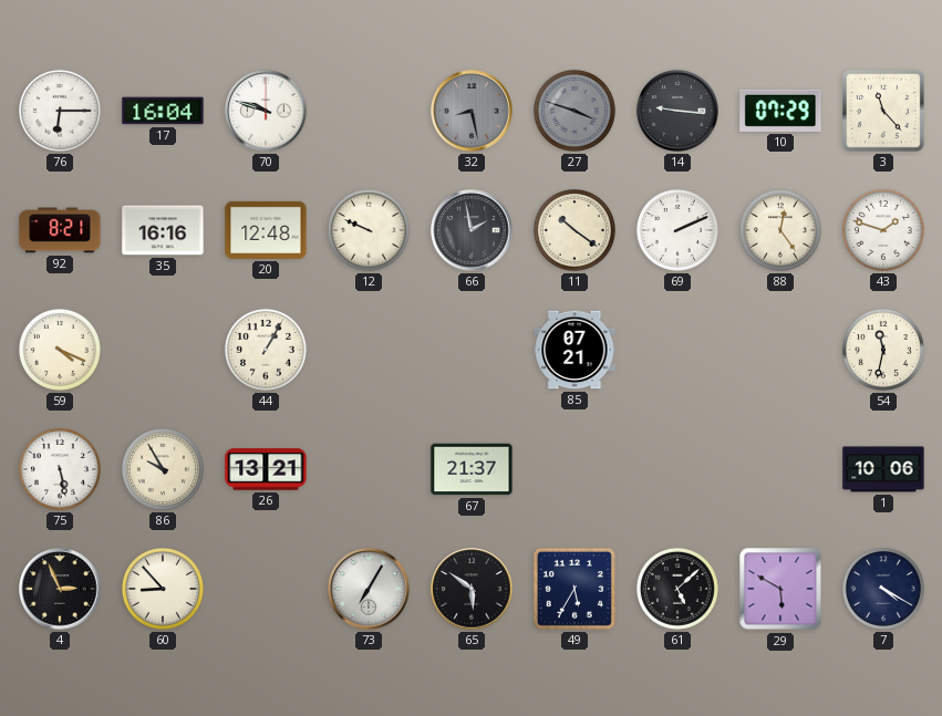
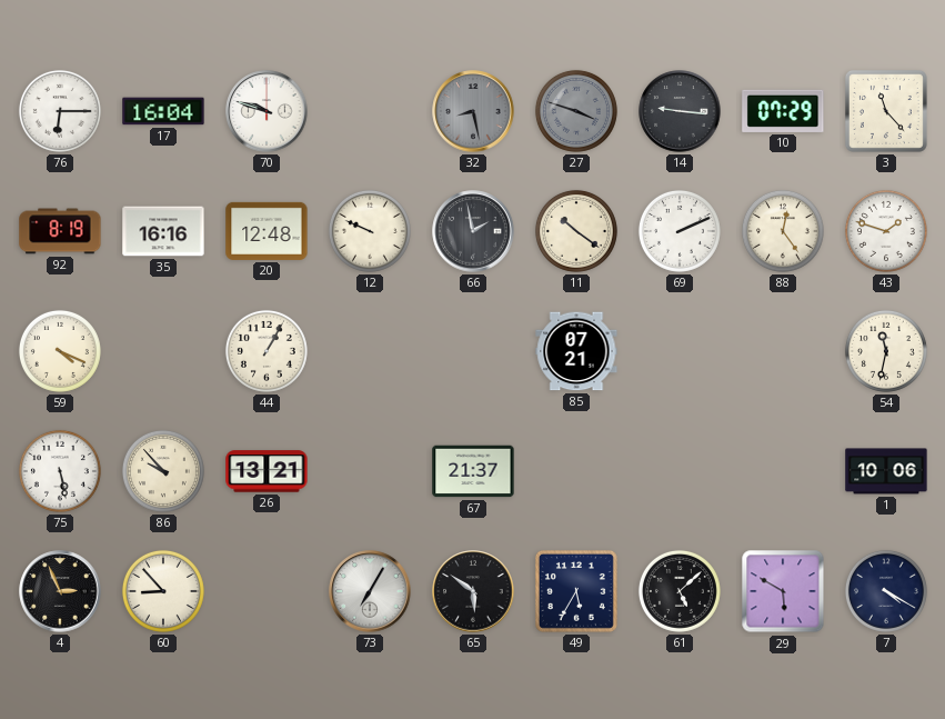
92: 8:21 -> 8:19 (60, 231)
86: 9:55 -> 9:53 (163, 471)
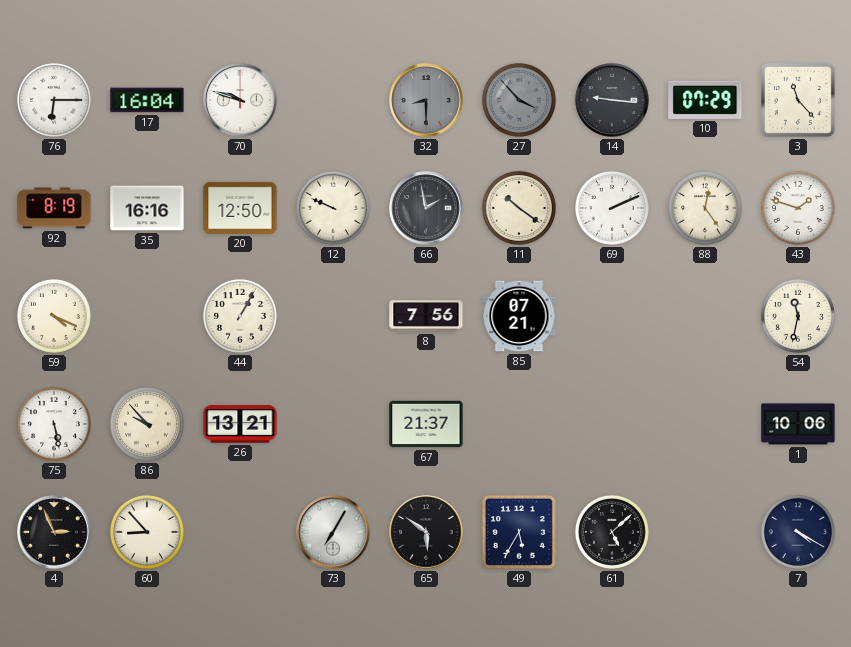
32: 8:28 -> 8:30 (426, 100)
27: 3:48 -> 3:53 (519, 100)
20: 12:48 -> 12:50 (240, 208)
8: none -> 7:56 (426, 316)
29: 5:50 -> none (783, 591)
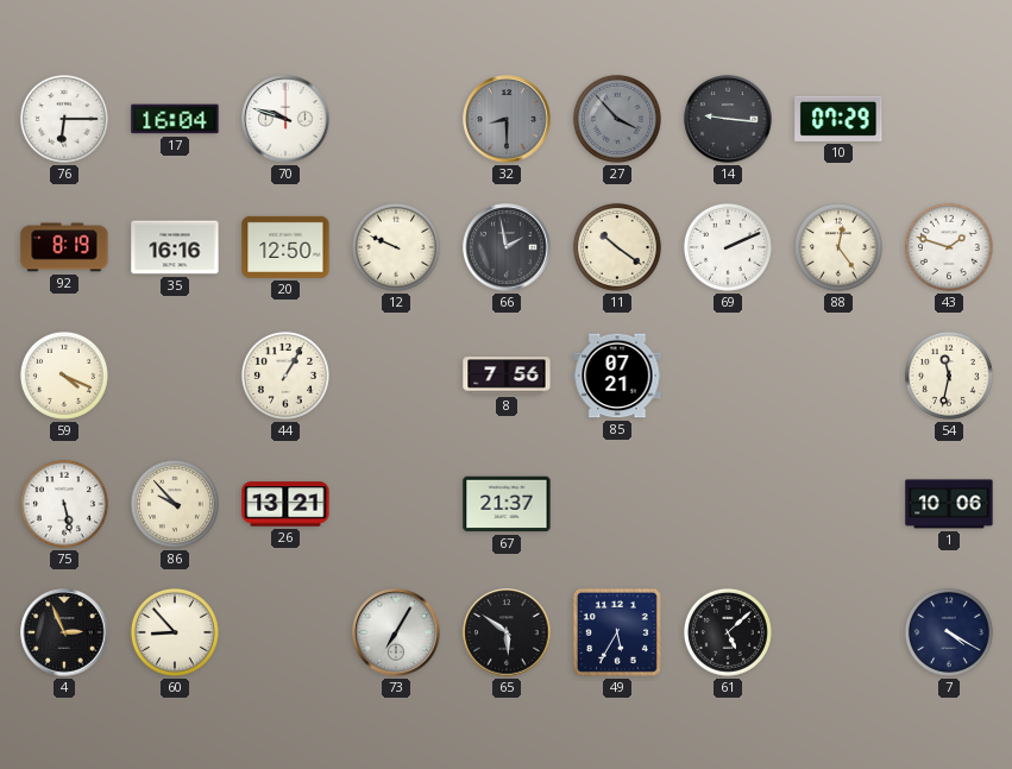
3: 11:23 -> none (798, 100)
